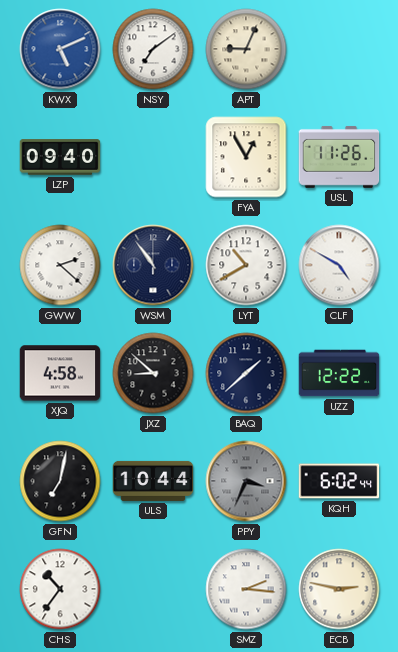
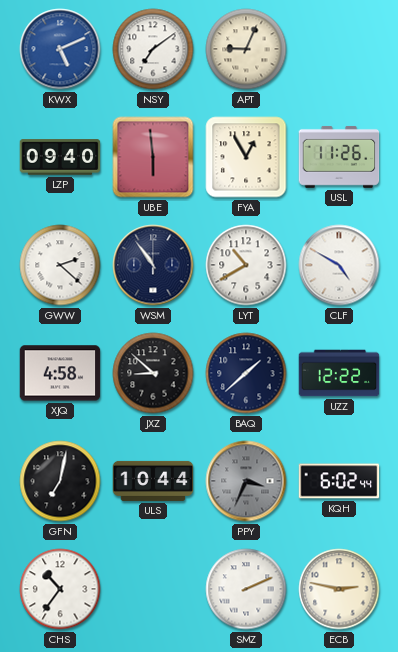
UBE: none -> 5:59 (153, 157)
SMZ: 2:16 -> 2:11 (246, 589)
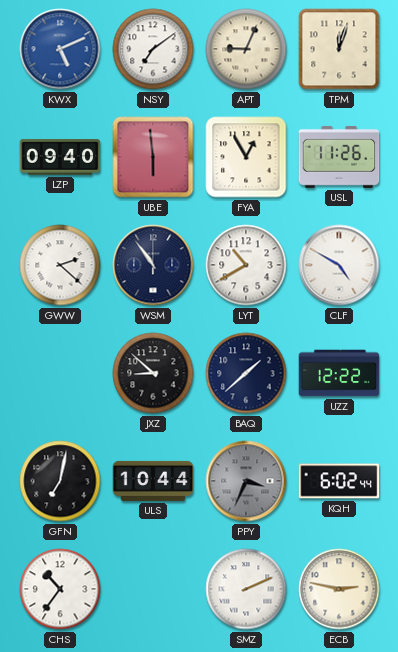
TPM: none -> 12:03 (339, 49)
XJQ: 4:58 -> none (60, 373)
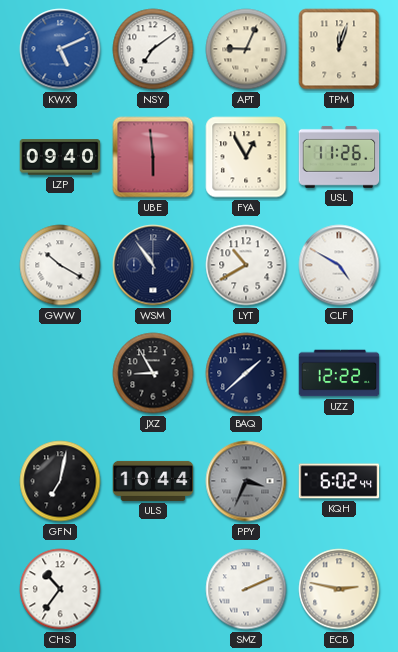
GWW: 2:22 -> 10:20 (60, 265)
JXZ: 8:52 -> 8:55 (153, 373)
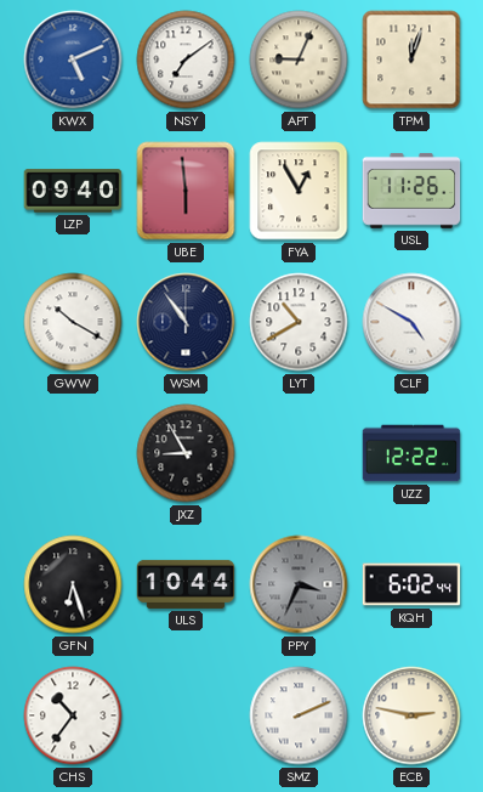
BAQ: 1:38 -> none (246, 373)
GFN: 7:02 -> 6:27 (73, 584)
